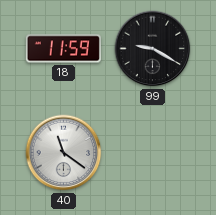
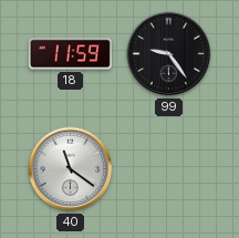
99: 9:20 -> 9:24 (169, 54)
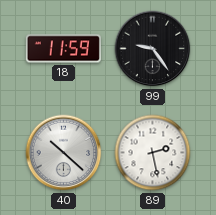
40: 11:21 -> 10:22 (64, 153)
89: none -> 2:28 (153, 153)
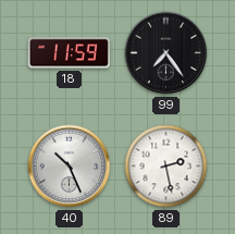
99: 9:24 -> 7:24 (166, 53)
40: 10:22 -> 10:26 (70, 167)
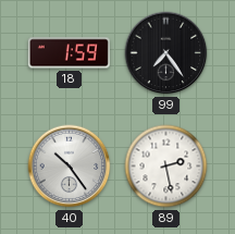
18: 11:59 -> 1:59 (69, 53)
40: 10:26 -> 10:24 (70, 167)
